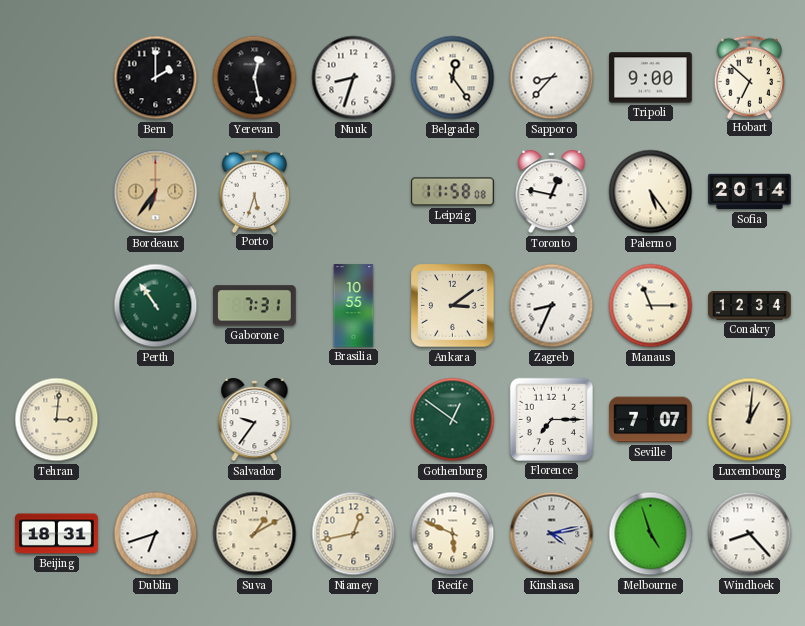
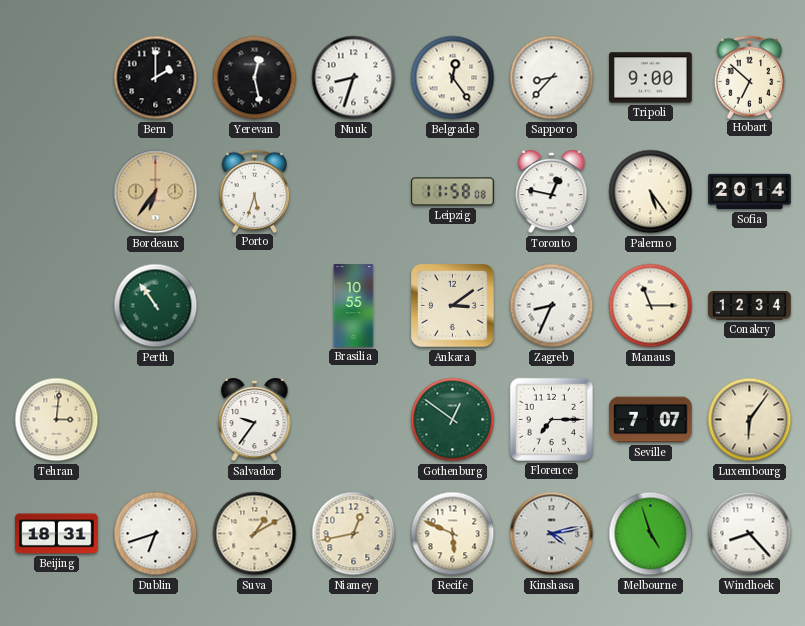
Gaborone: 7:31 -> none (255, 306)
Luxembourg: 1:01 -> 6:06 (750, 420)
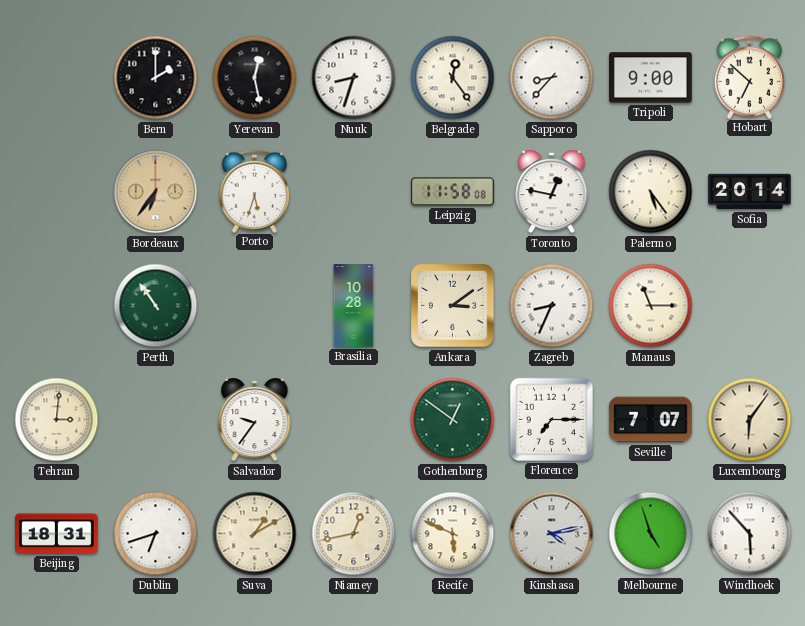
Brasilia: 10:55 -> 10:28 (354, 306)
Conakry: 12:34 -> none (750, 306)
Windhoek: 8:23 -> 5:53 (750, 534)
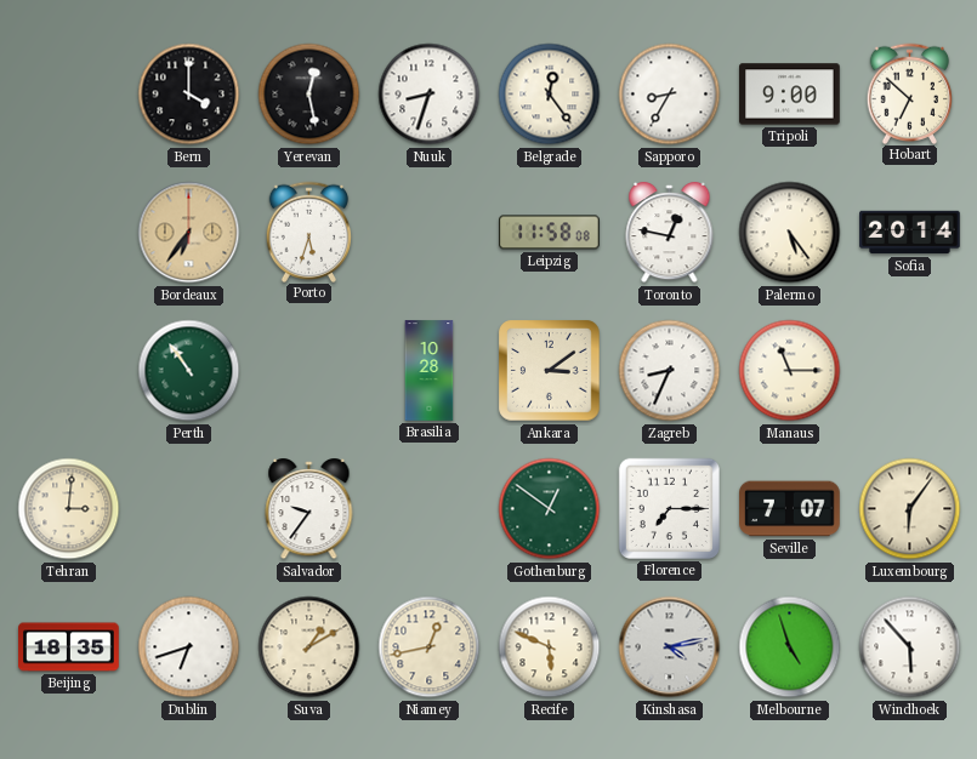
Bern: 2:00 -> 4:00 (189, 95)
Sapporo: 8:37 -> 8:35 (670, 95)
Beijing: 18:31 -> 18:35 (69, 647)
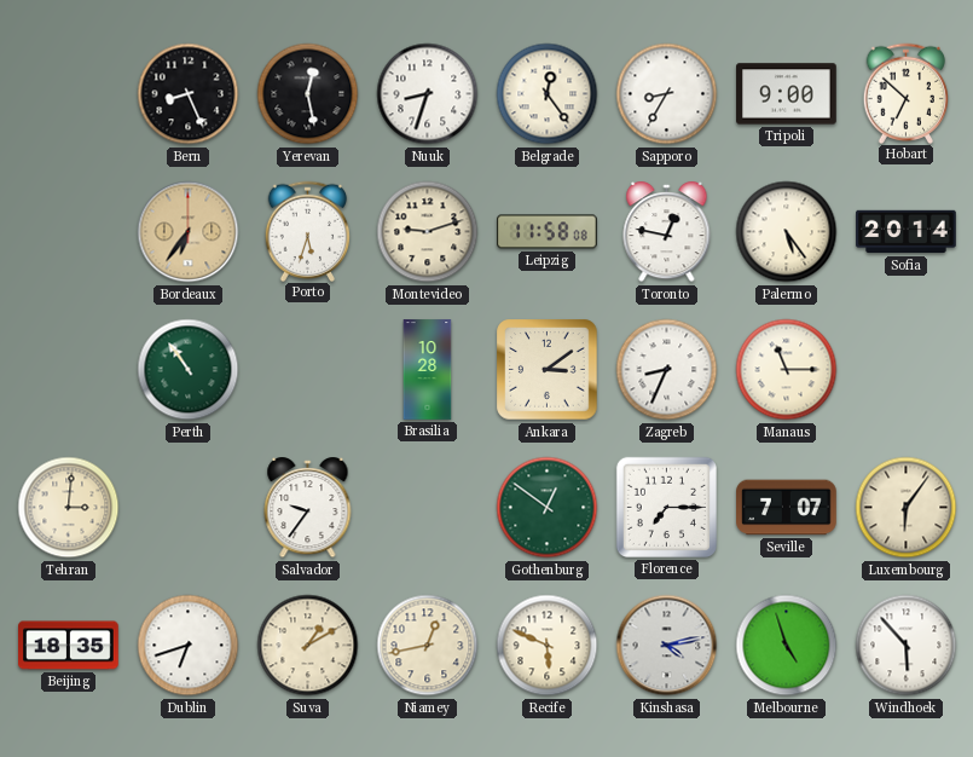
Bern: 4:00 -> 8:26 (189, 94)
Montevideo: none -> 9:12 (428, 232)
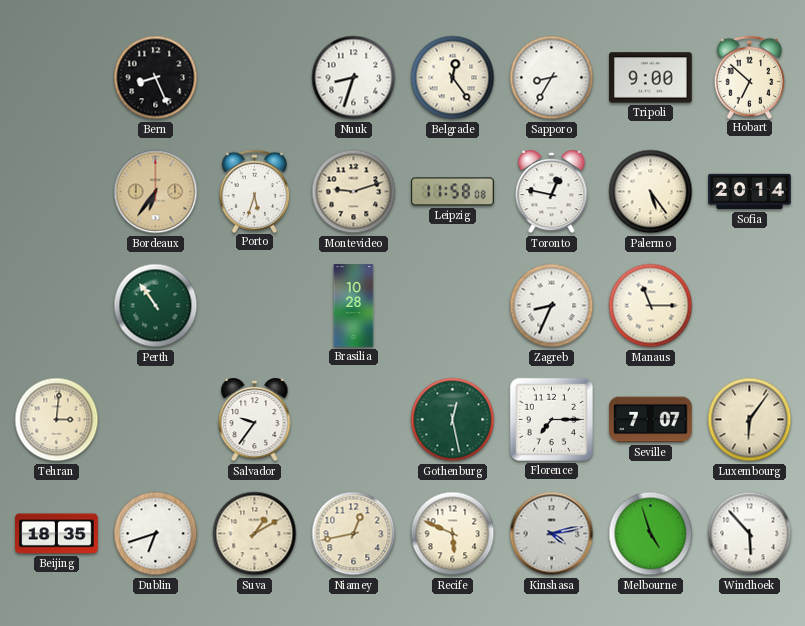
Yerevan: 12:28 -> none (308, 94)
Ankara: 3:09 -> none (548, 370)
Gothenburg: 12:51 -> 12:28 (453, 420)
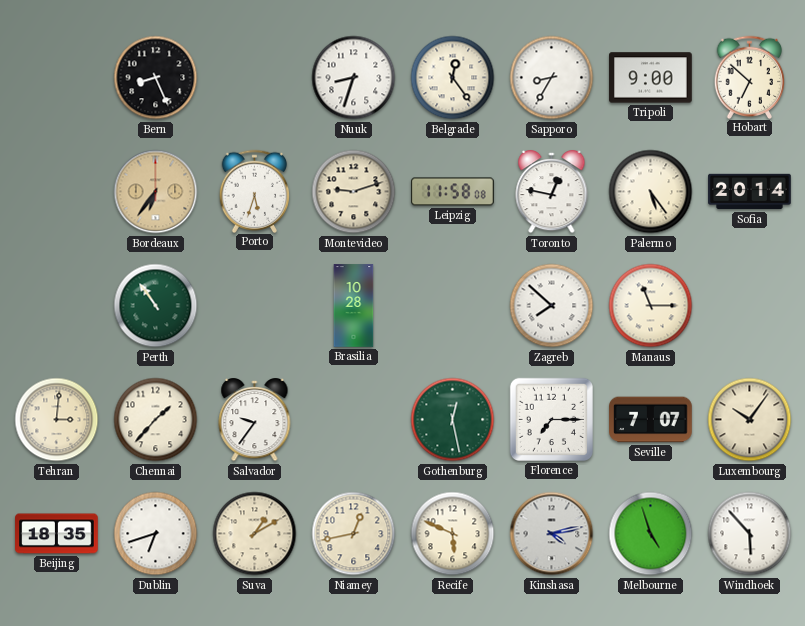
Zagreb: 8:34 -> 7:52 (552, 306)
Chennai: none -> 1:37 (156, 420)
Luxembourg: 6:06 -> 10:06 (750, 420)
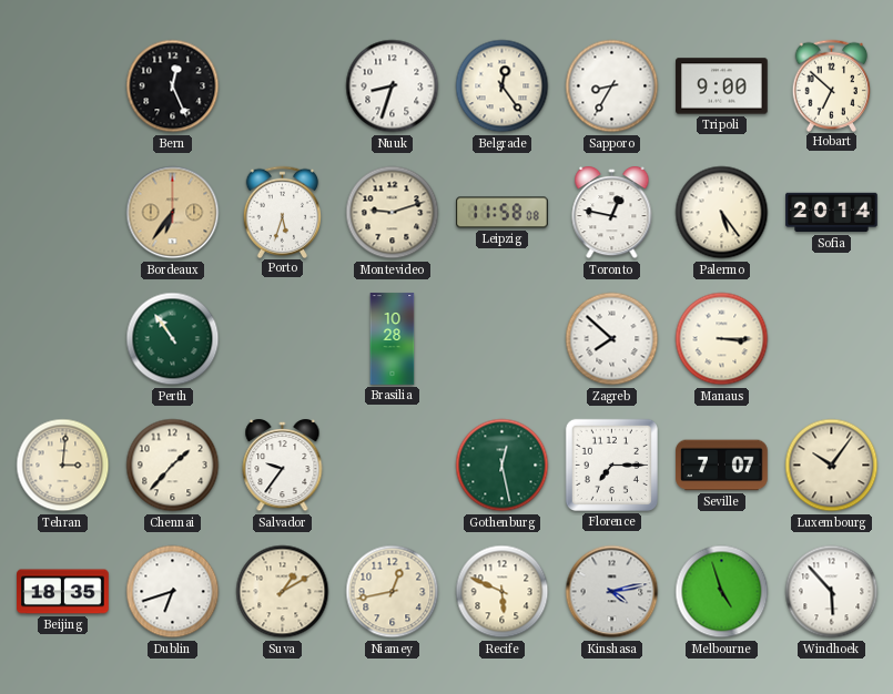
Bern: 8:26 -> 12:26 (173, 86)
Manaus: 11:15 -> 3:15 (722, 339)
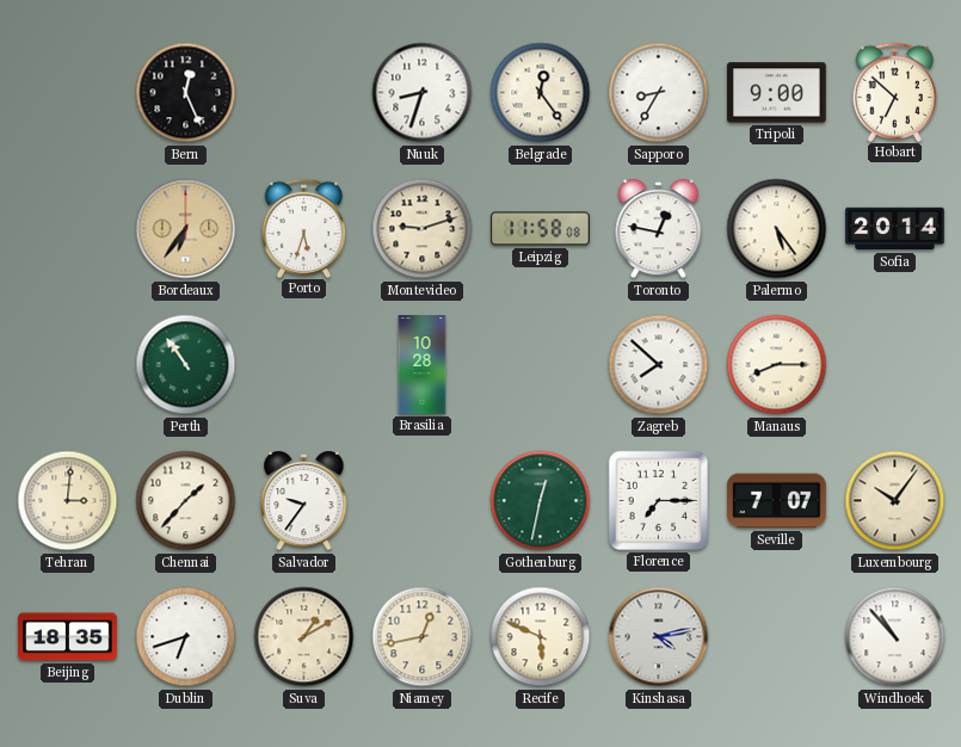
Manaus: 3:15 -> 8:15 (777, 365)
Gothenburg: 12:28 -> 12:32 (541, 501)
Melbourne: 4:57 -> none (722, 592)
Windhoek: 5:53 -> 10:53 (895, 637)
